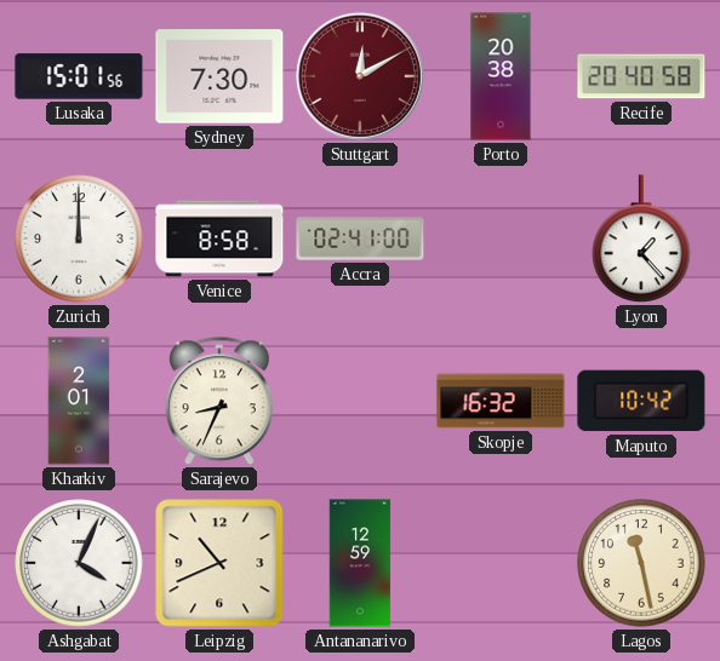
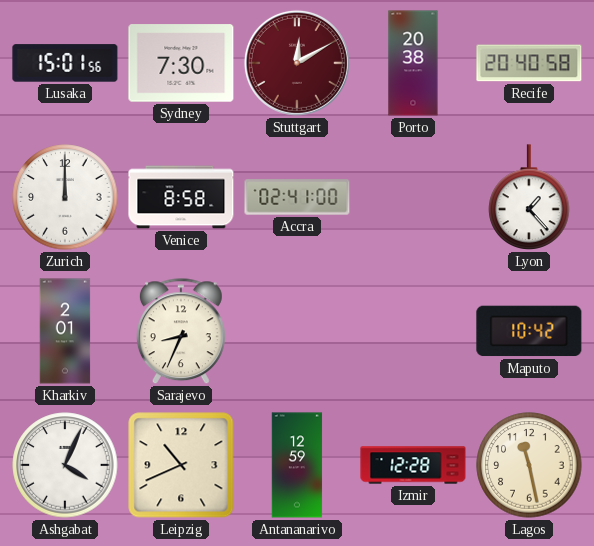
Skopje: 16:32 -> none (501, 401)
Izmir: none -> 12:28 (413, 465)
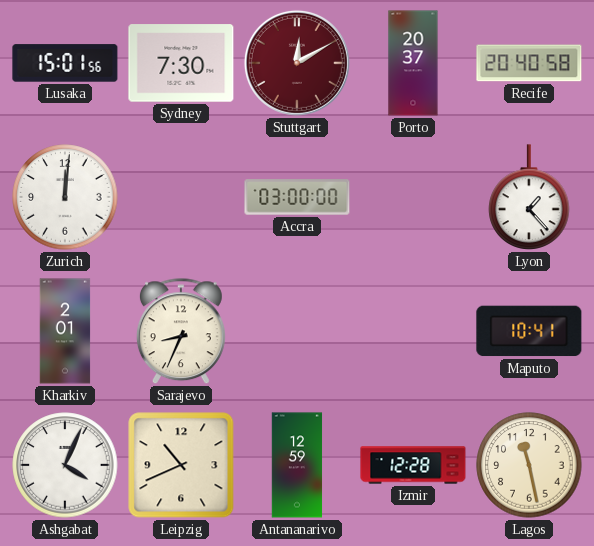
Porto: 20:38 -> 20:37 (413, 63)
Zurich: 12:00 -> 12:01 (65, 197)
Venice: 8:58 -> none (181, 197)
Accra: 02:41 -> 03:00 (297, 197)
Maputo: 10:42 -> 10:41 (529, 331)
